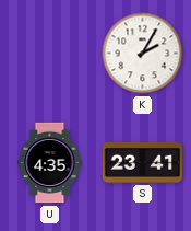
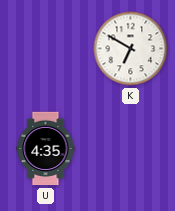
K: 2:05 -> 6:50 (131, 49)
S: 23:41 -> none (142, 162)
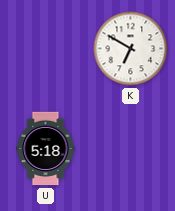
U: 4:35 -> 5:18 (46, 149)
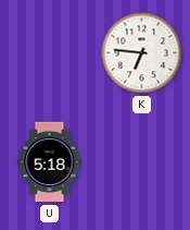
K: 6:50 -> 6:46 (142, 53)
